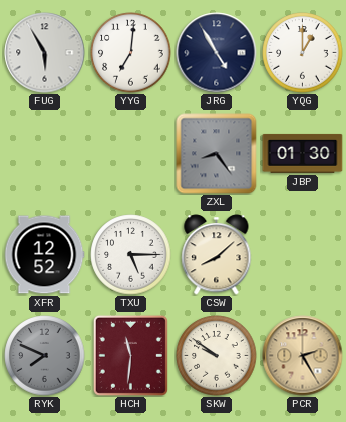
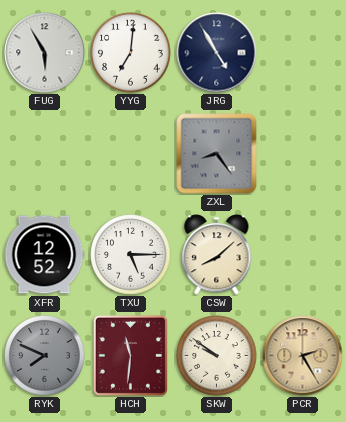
YQG: 1:00 -> none (303, 53)
JBP: 01:30 -> none (303, 153)
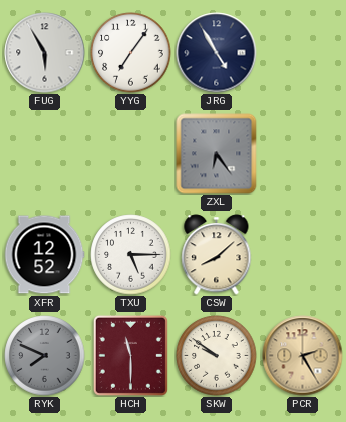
YYG: 7:01 -> 7:06 (131, 53)
ZXL: 8:24 -> 6:24 (217, 154)
HCH: 11:31 -> 11:30 (130, 355)
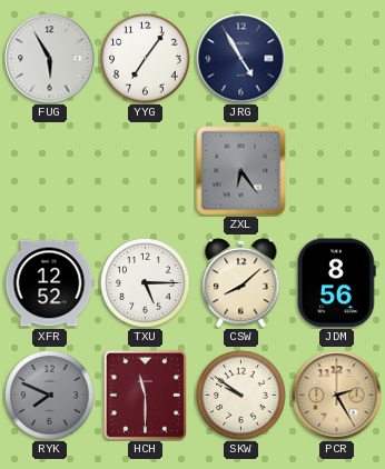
JDM: none -> 8:56 (337, 283)
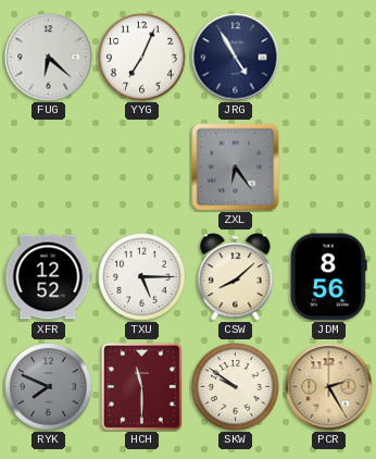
FUG: 5:55 -> 6:22 (49, 58)
YYG: 7:06 -> 7:04 (142, 58)
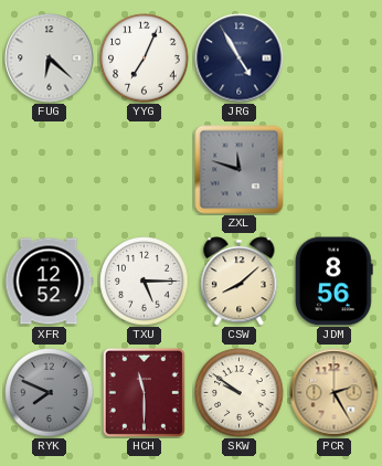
ZXL: 6:24 -> 11:48 (240, 170)
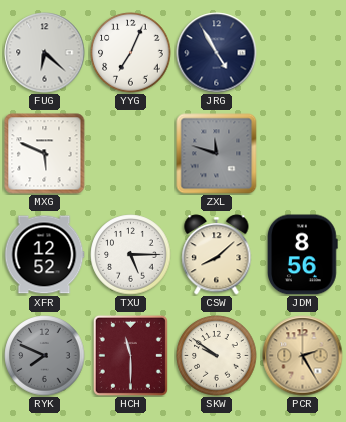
MXG: none -> 5:49 (45, 154)
